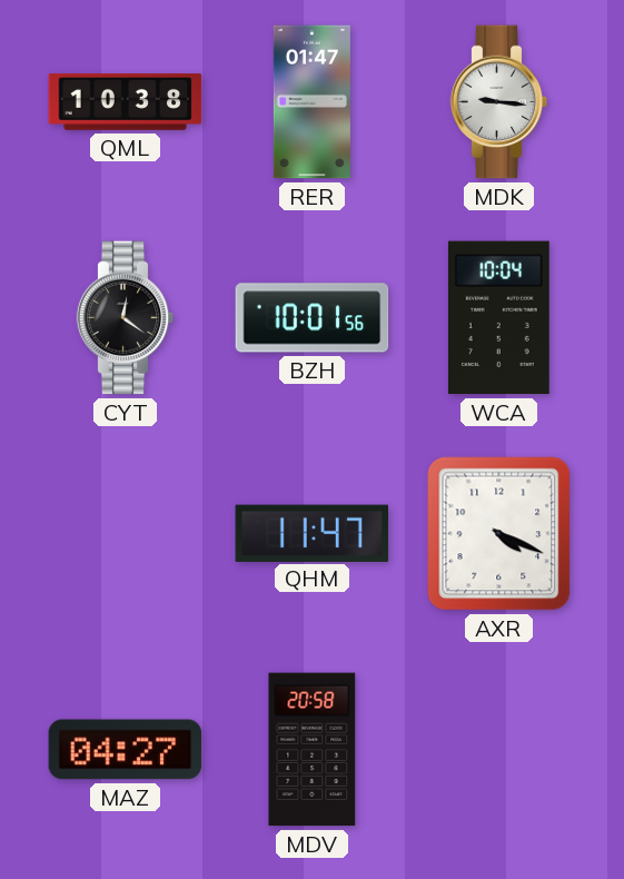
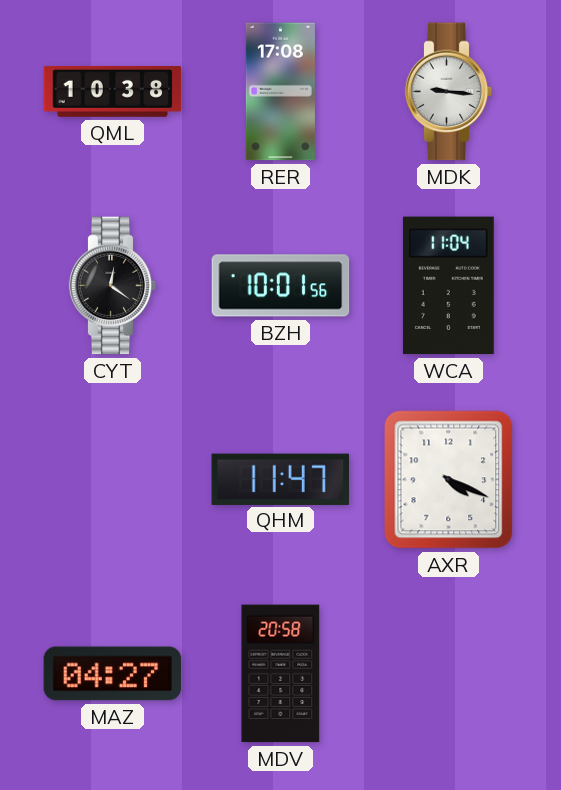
RER: 01:47 -> 17:08 (280, 92)
WCA: 10:04 -> 11:04 (448, 286)
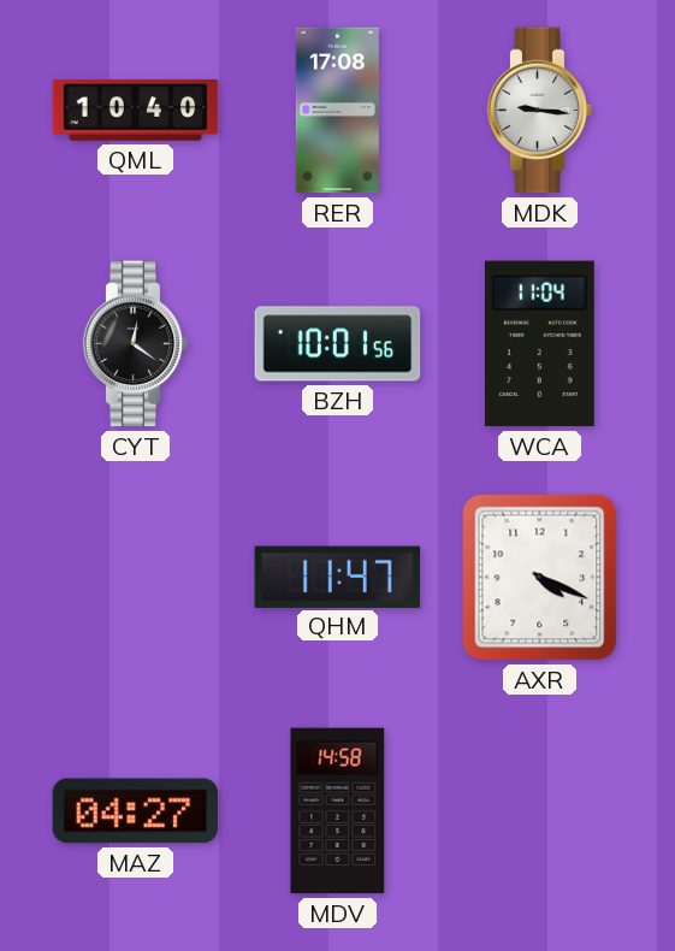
QML: 10:38 -> 10:40 (136, 110)
MDV: 20:58 -> 14:58 (338, 811)
